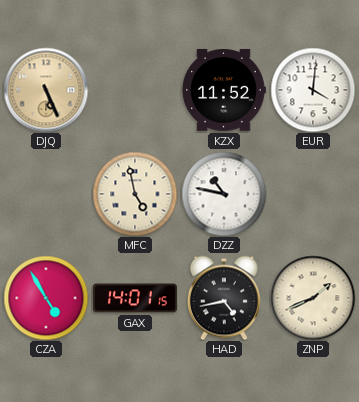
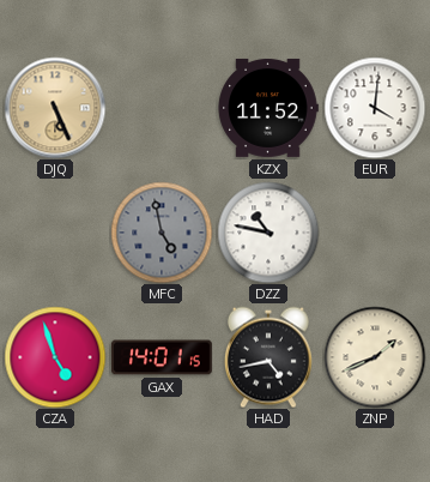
MFC dial: cream -> grey (162, 233)
CZA: 4:55 -> 4:57 (55, 357)
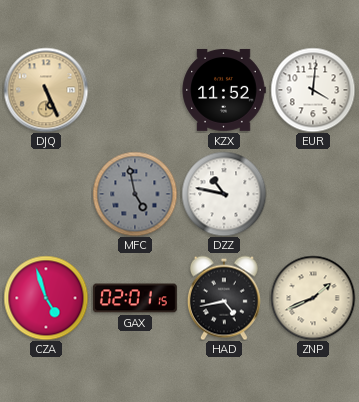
GAX: 14:01 -> 02:01 (135, 298)
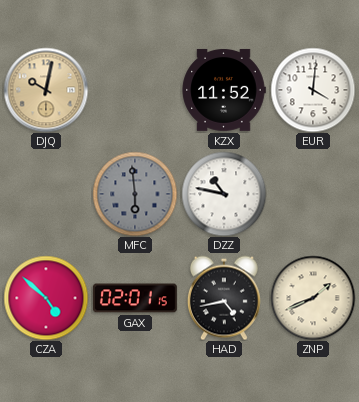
DJQ: 5:26 -> 10:02 (46, 90)
MFC: 4:58 -> 5:59 (135, 194)
CZA: 4:57 -> 4:52 (46, 298)
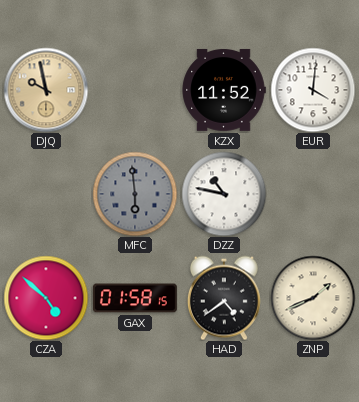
DJQ: 10:02 -> 9:58 (46, 90)
GAX: 02:01 -> 01:58 (135, 298)
HAD: 4:43 -> 4:39 (224, 298)
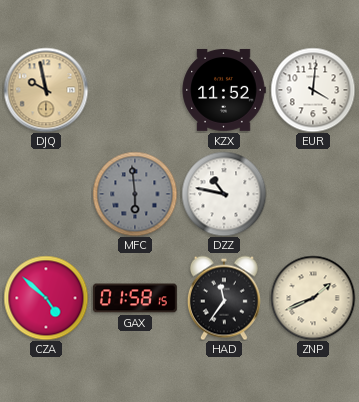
HAD: 4:39 -> 11:36 (224, 298)
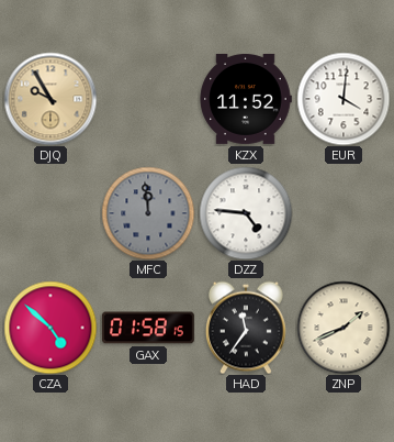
DJQ: 9:58 -> 9:55 (50, 99)
MFC: 5:59 -> 11:59 (148, 213)
DZZ: 10:47 -> 4:46 (246, 213)
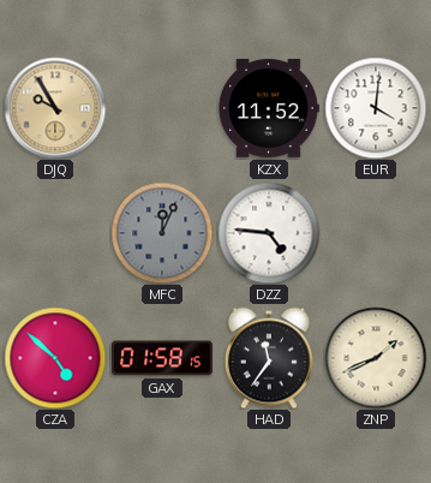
MFC: 11:59 -> 12:04 (162, 233)
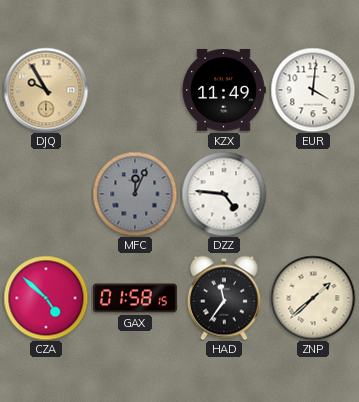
KZX: 11:52 -> 11:49 (224, 90)
ZNP: 1:41 -> 1:38 (313, 298)
